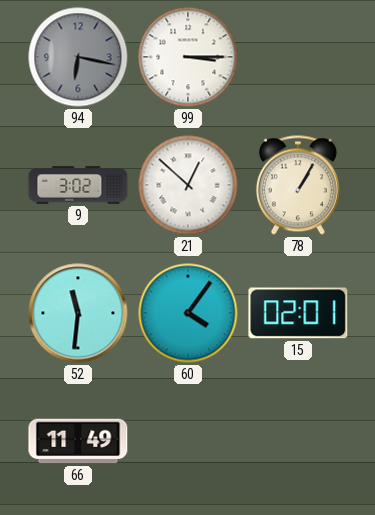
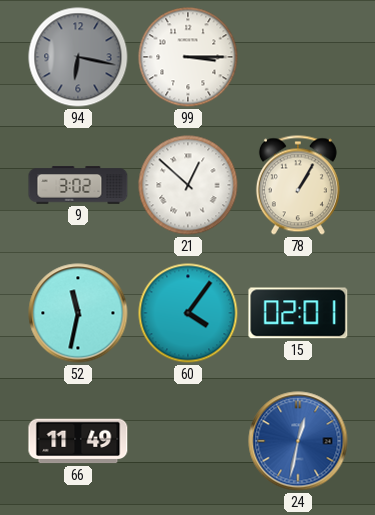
52: 11:31 -> 11:32 (78, 313)
24: none -> 12:32 (298, 441)
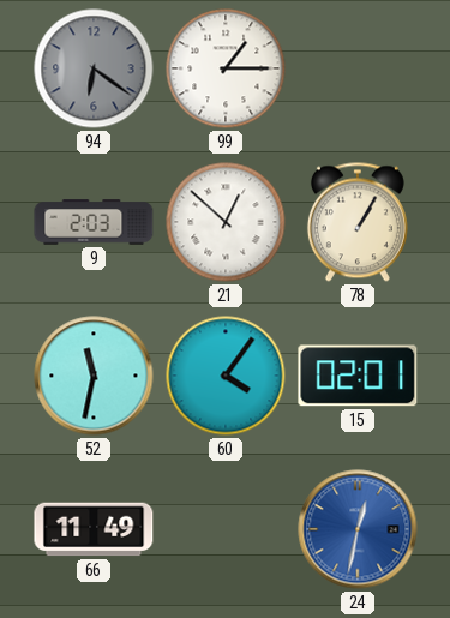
94: 6:17 -> 6:21 (94, 68)
99: 3:15 -> 1:15 (226, 68)
9: 3:02 -> 2:03 (94, 222)
